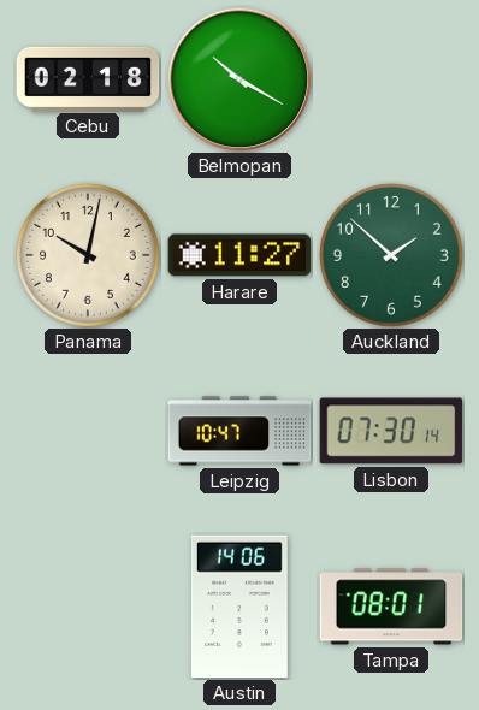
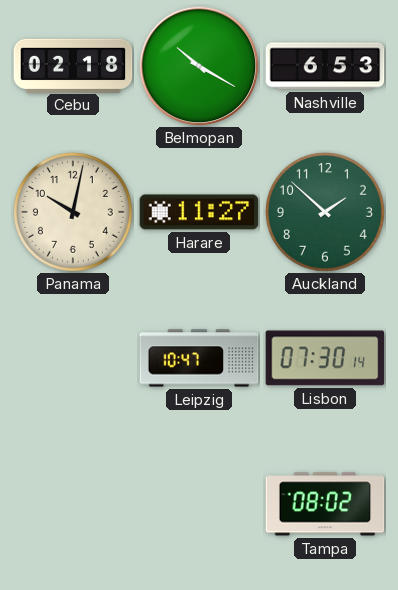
Nashville: none -> 6:53 (325, 66)
Austin: 14:06 -> none (239, 607)
Tampa: 08:01 -> 08:02 (325, 504)
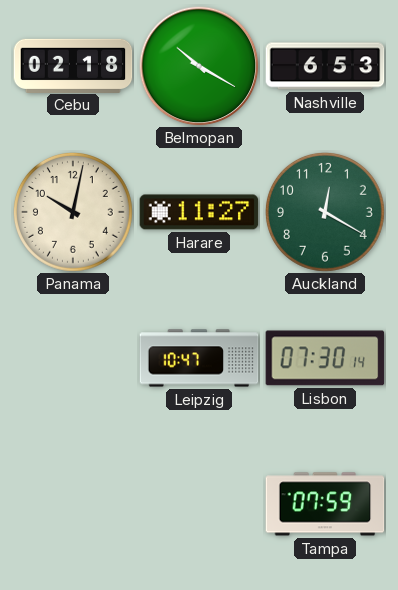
Auckland: 1:52 -> 12:20 (325, 212)
Tampa: 08:02 -> 07:59 (325, 504)
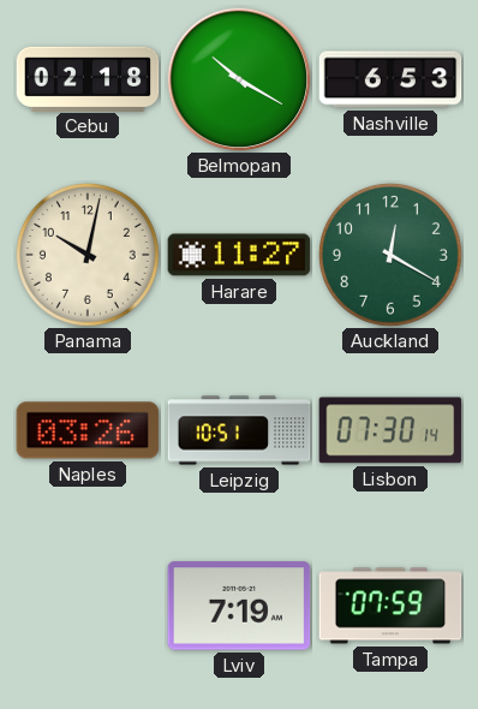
Naples: none -> 03:26 (88, 430)
Leipzig: 10:47 -> 10:51 (239, 430)
Lviv: none -> 7:19 (239, 606)
